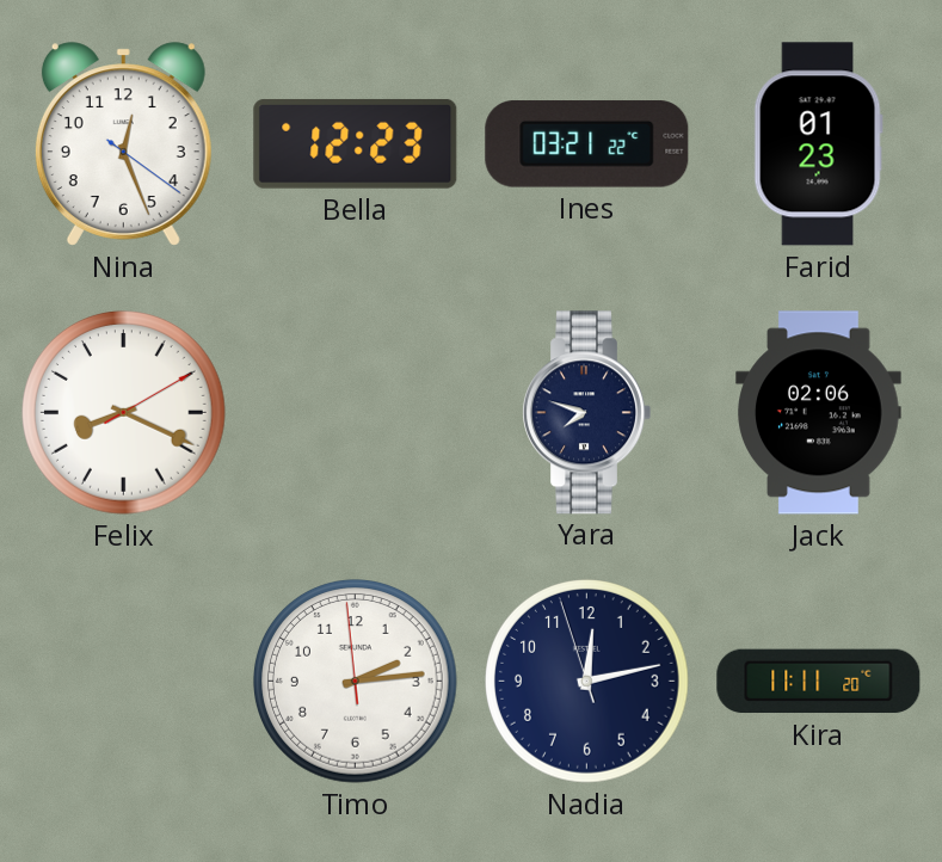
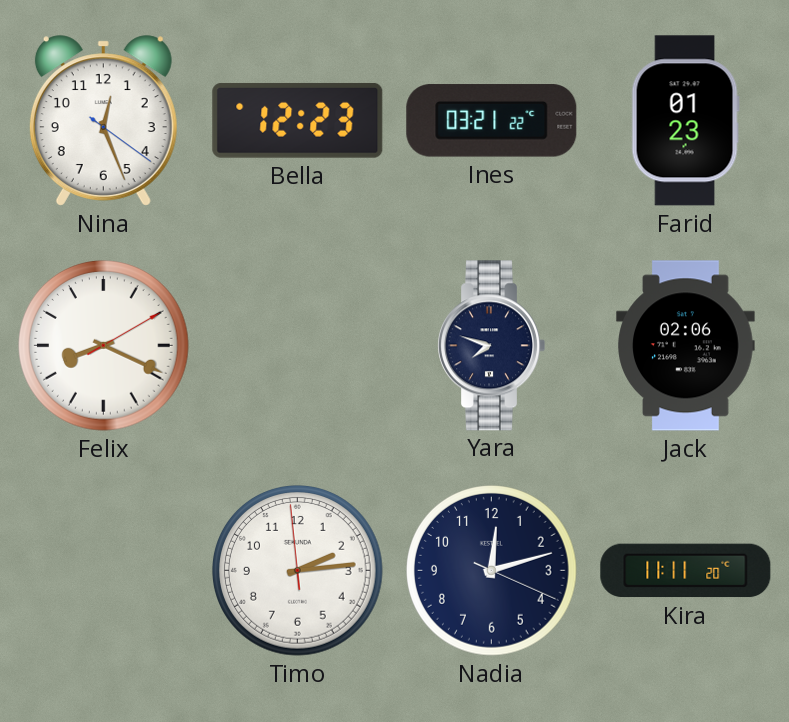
Nadia: 12:12:57 -> 12:12:19 (492, 571)
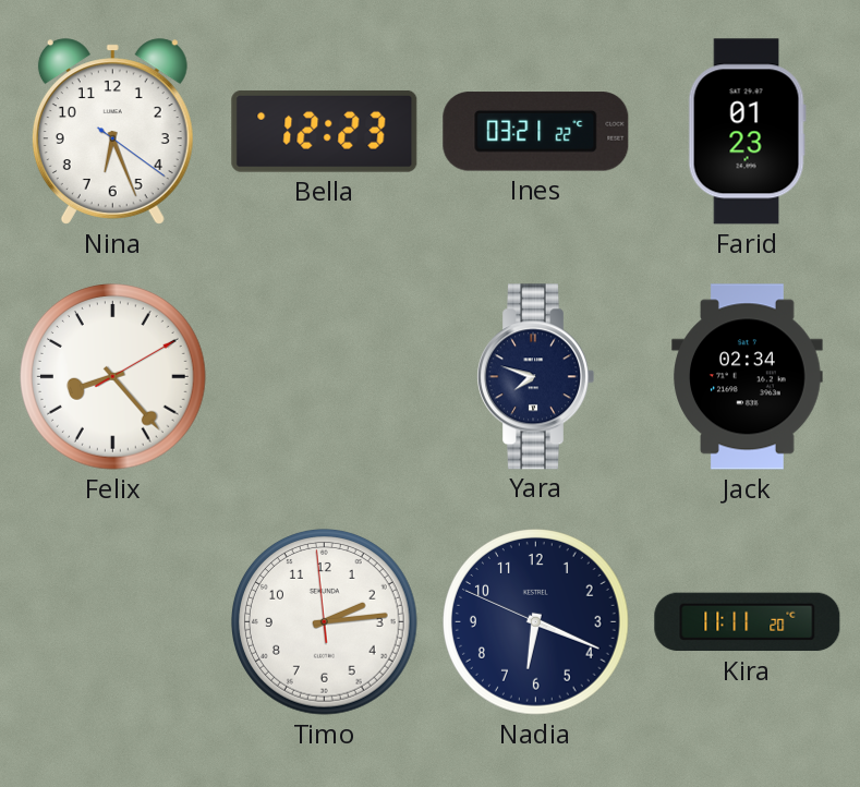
Nina: 12:26 -> 6:26 (112, 132)
Felix: 8:19 -> 8:23 (113, 377)
Jack: 02:06 -> 02:34 (748, 377)
Nadia: 12:12 -> 6:18 (536, 622)
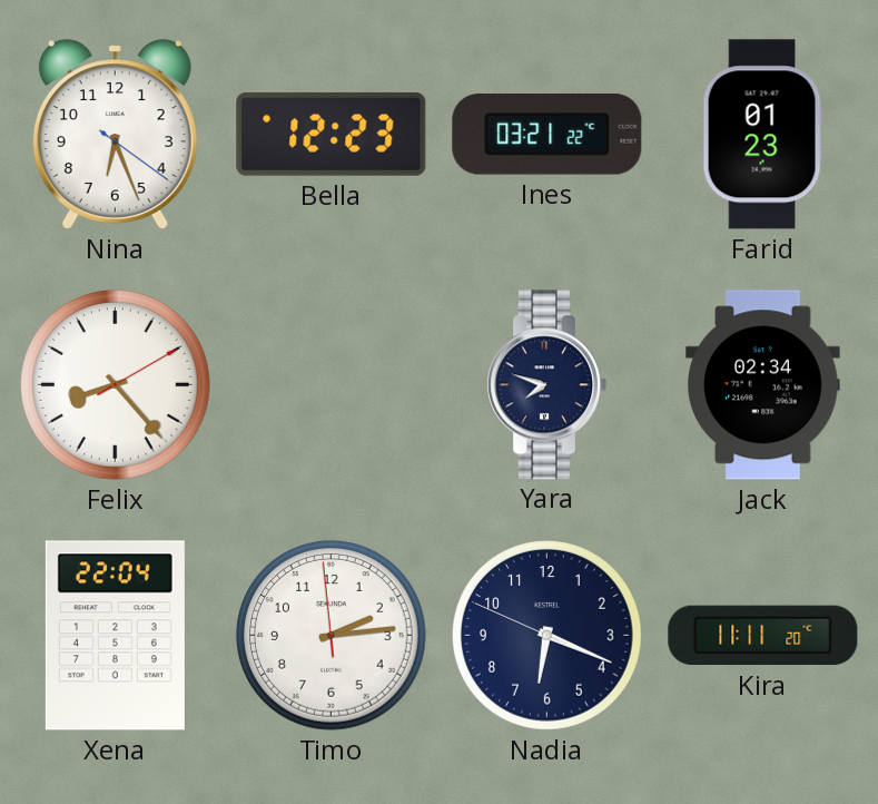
Xena: none -> 22:04 (115, 636)
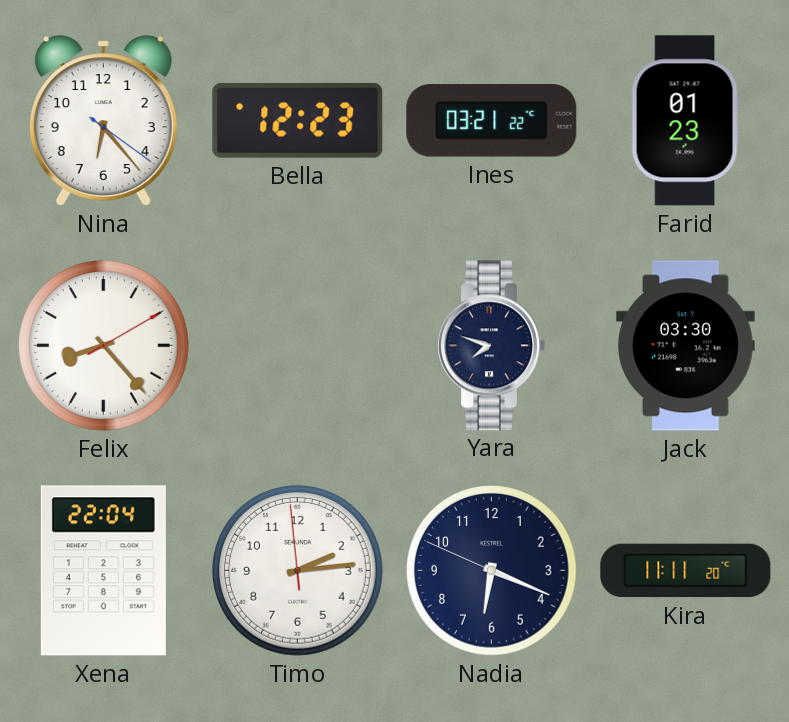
Nina: 6:26 -> 6:23 (103, 121)
Jack: 02:34 -> 03:30 (686, 346)
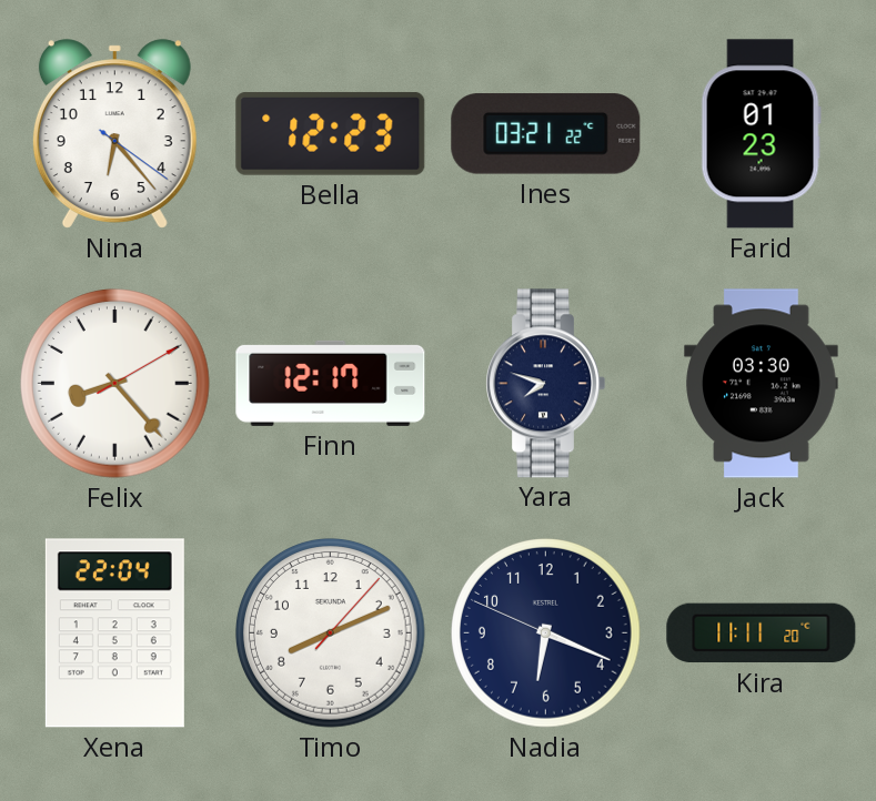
Finn: none -> 12:17 (331, 383)
Timo: 2:13 -> 8:11 (331, 633)
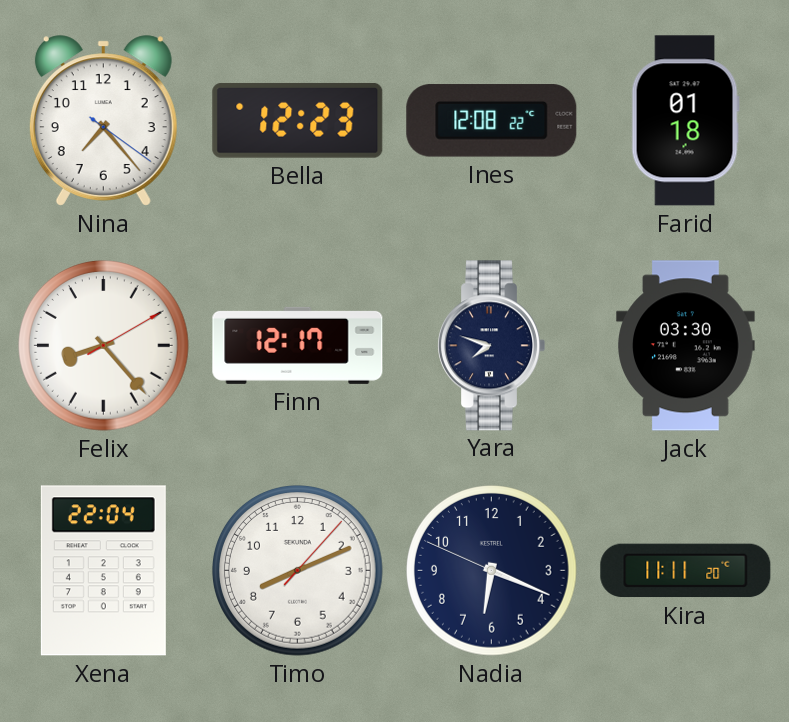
Nina: 6:23 -> 7:23 (103, 121)
Ines: 03:21 -> 12:08 (492, 121)
Farid: 01:23 -> 01:18 (685, 121)
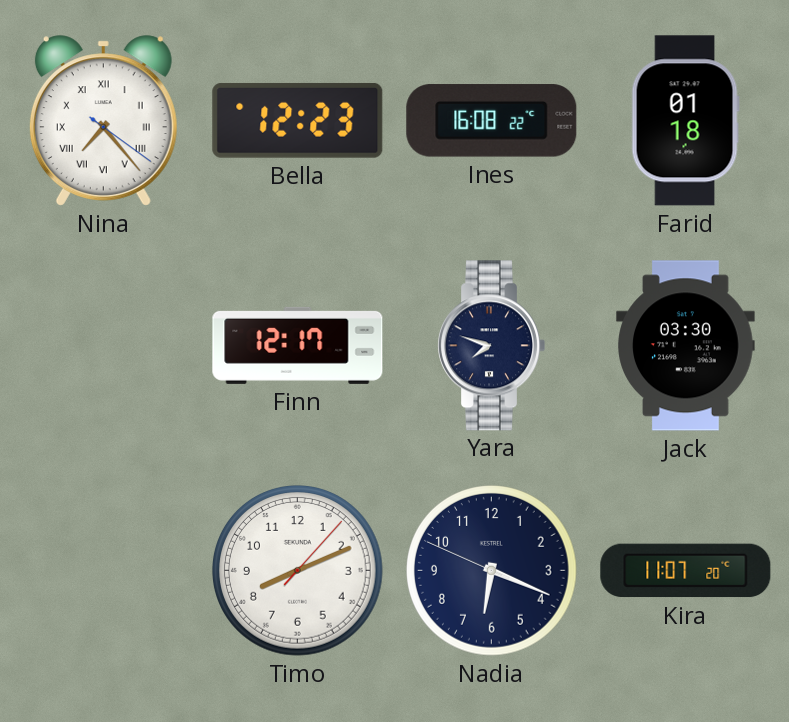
Nina numerals: Arabic -> Roman (103, 121)
Ines: 12:08 -> 16:08 (492, 121)
Felix: 8:23 -> none (104, 346)
Xena: 22:04 -> none (103, 571)
Kira: 11:11 -> 11:07 (686, 571)
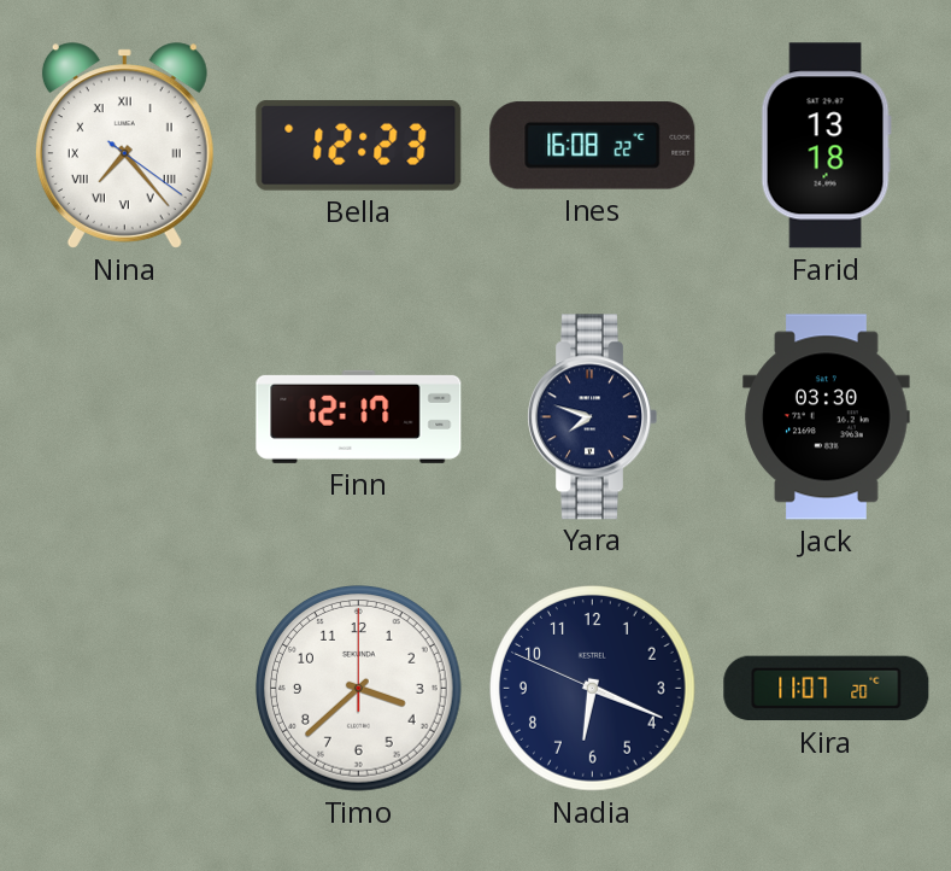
Farid: 01:18 -> 13:18 (826, 146)
Timo: 8:11 -> 3:38 (359, 689)
